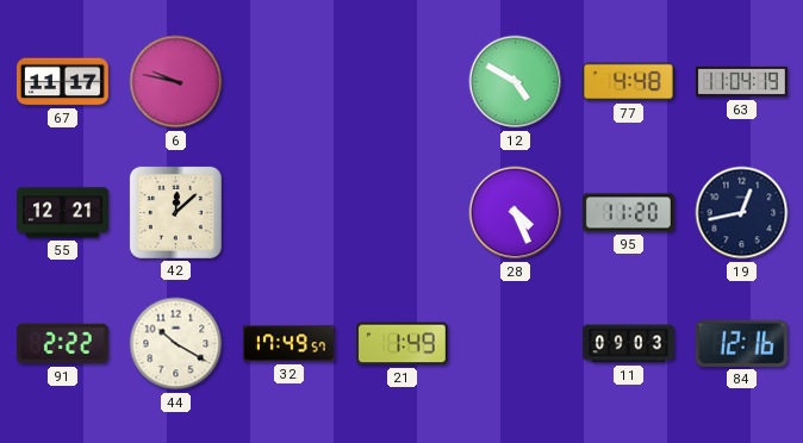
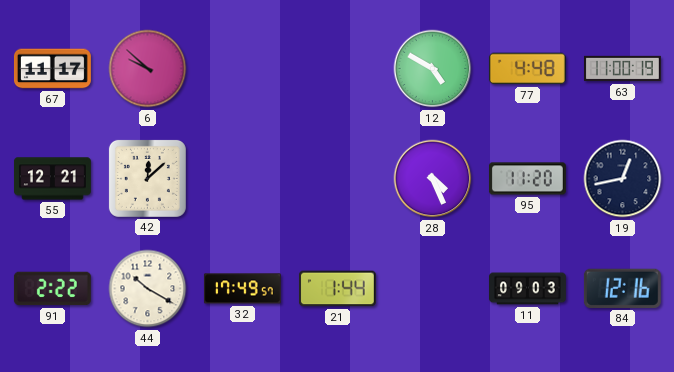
6: 9:47 -> 9:52 (148, 69)
63: 11:04 -> 11:00 (622, 69)
21: 1:49 -> 1:44 (337, 289)
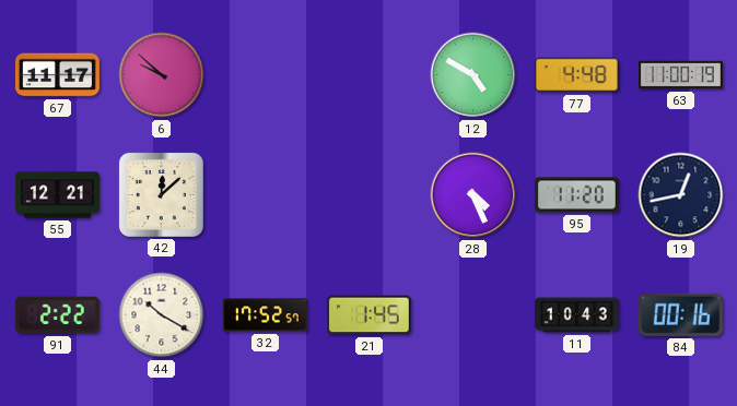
32: 17:49 -> 17:52 (265, 315)
21: 1:44 -> 1:45 (368, 315)
11: 09:03 -> 10:43 (576, 315)
84: 12:16 -> 00:16 (680, 314)
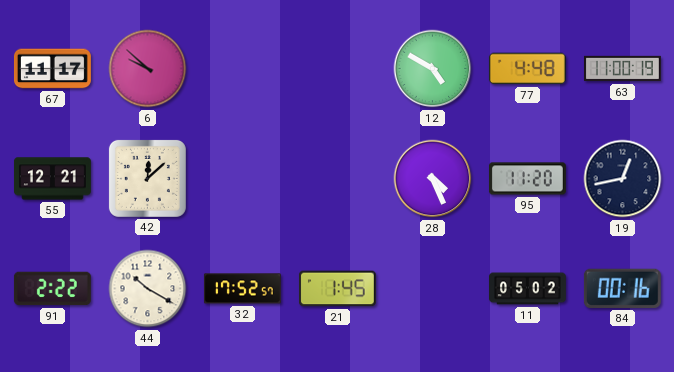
11: 10:43 -> 05:02 (527, 289)
